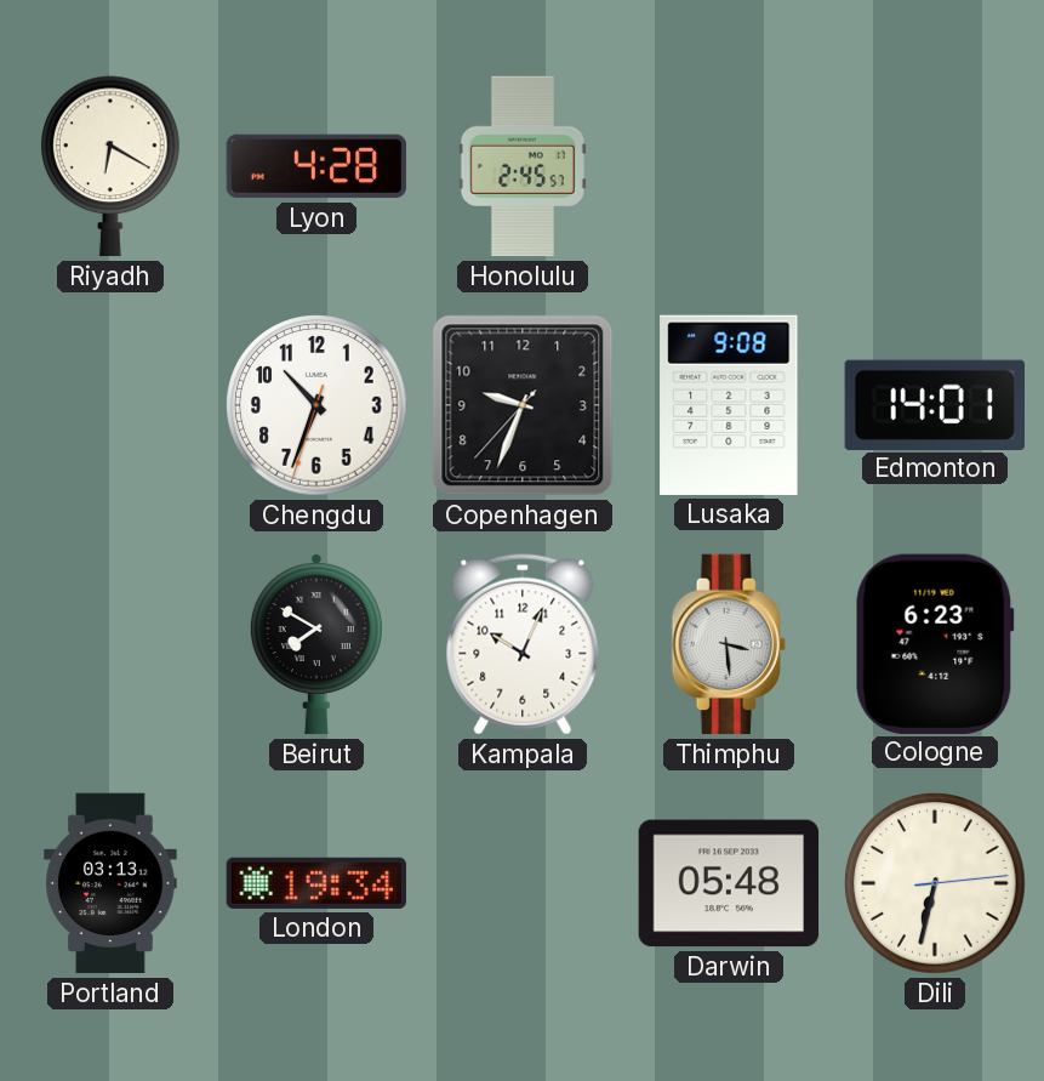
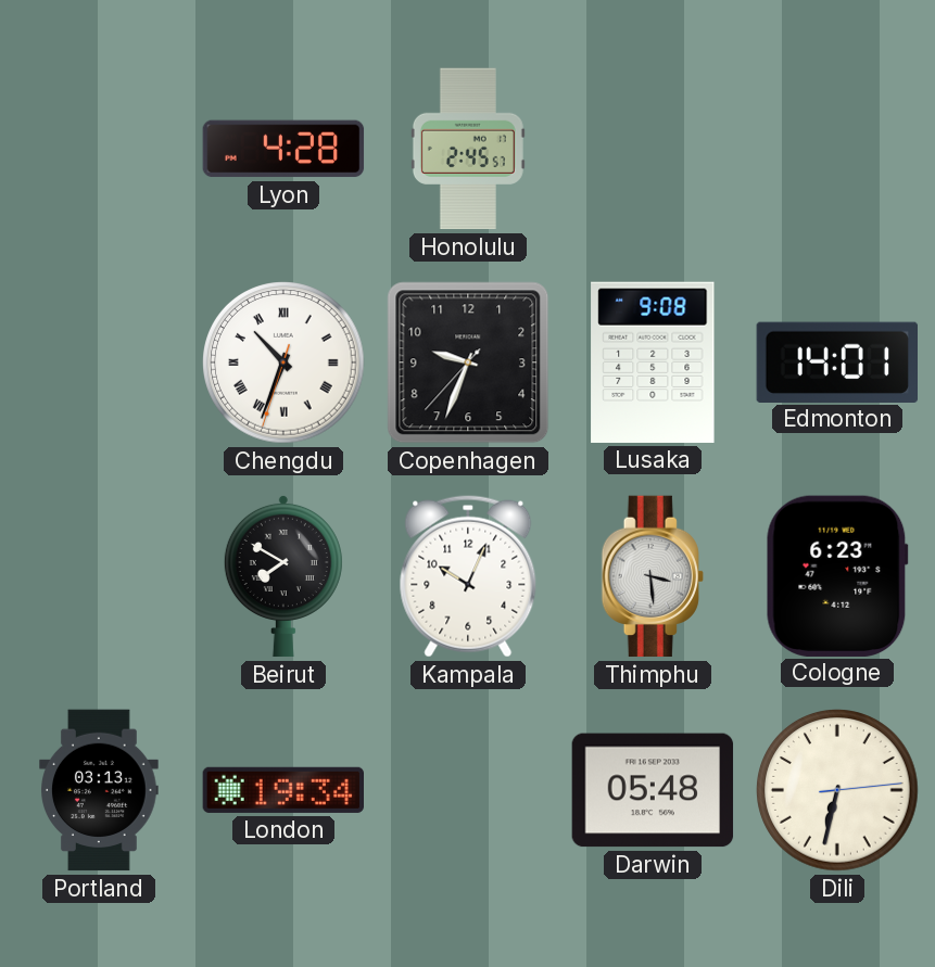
Riyadh: 6:20 -> none (112, 166)
Chengdu numerals: Arabic -> Roman (283, 362)
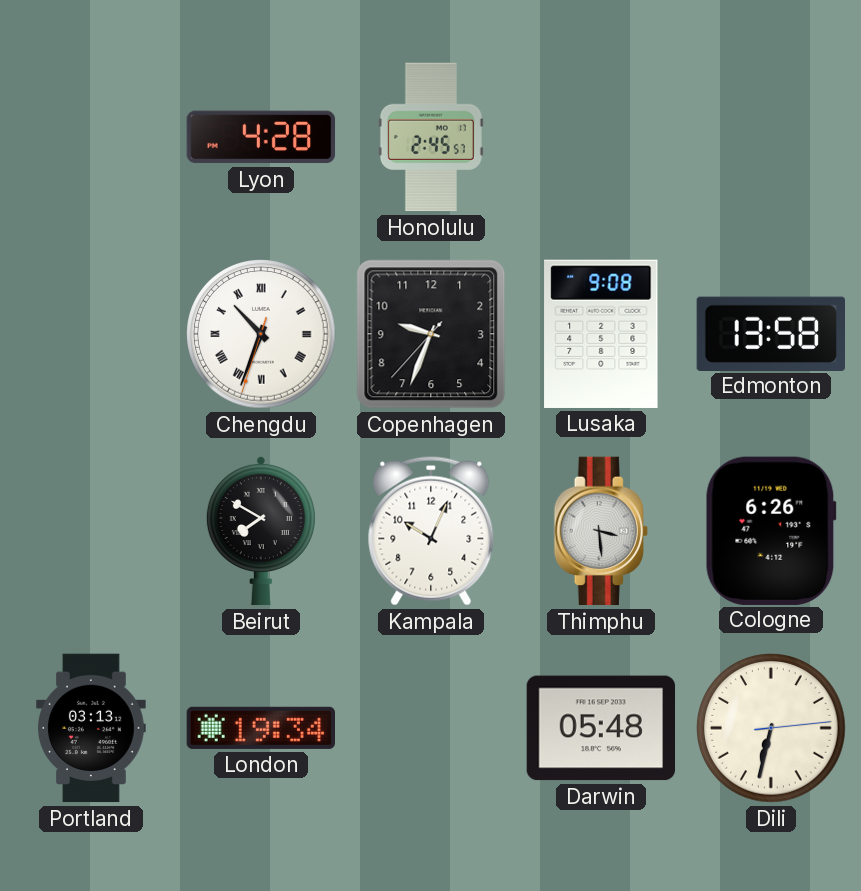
Edmonton: 14:01 -> 13:58 (770, 333)
Cologne: 6:23 -> 6:26 (771, 530)
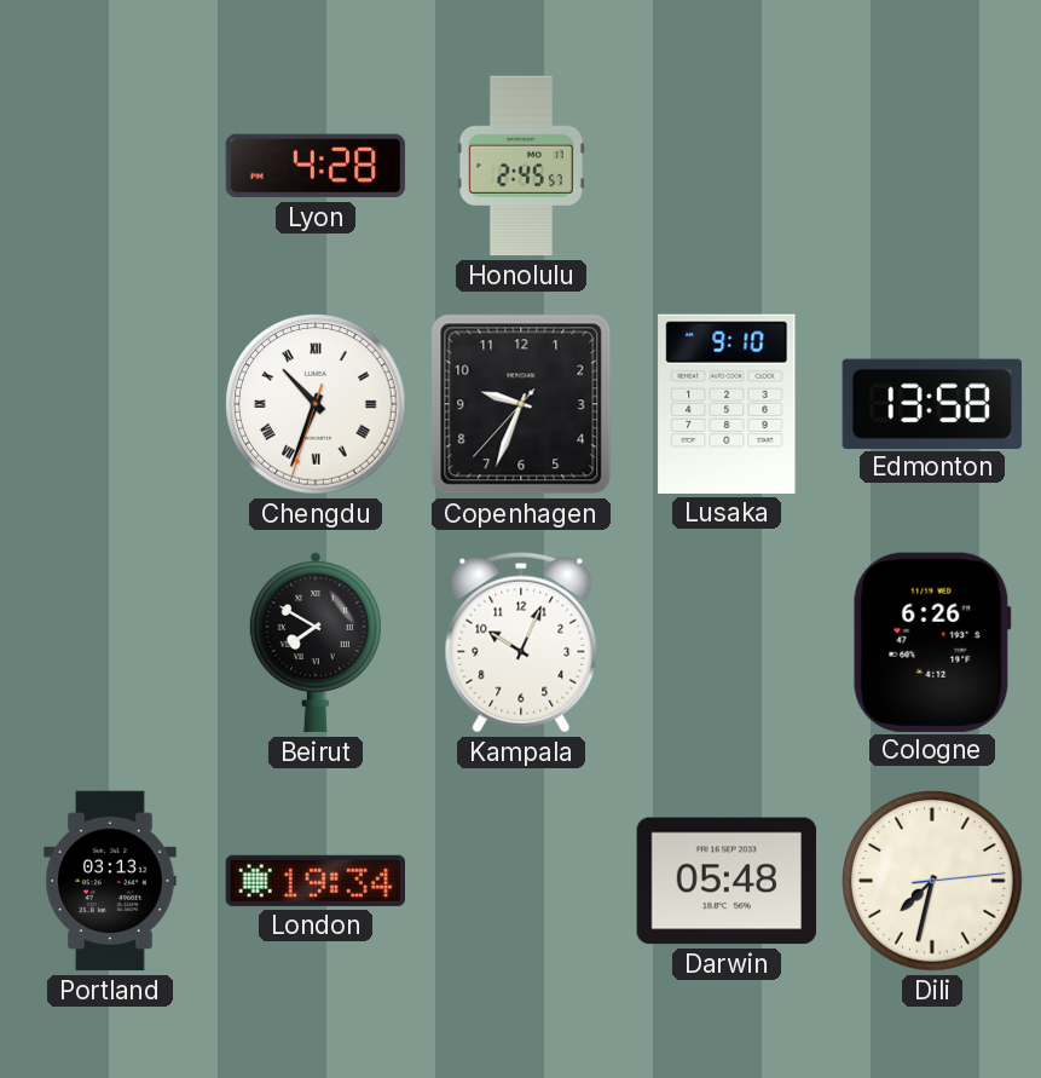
Lusaka: 9:08 -> 9:10 (727, 404)
Thimphu: 3:29 -> none (601, 531)
Dili: 6:32 -> 7:32 (932, 881)
